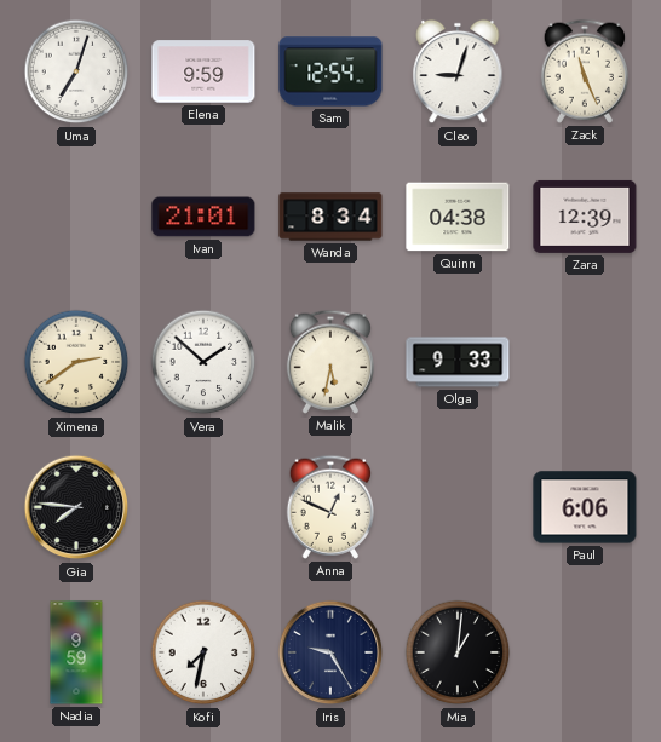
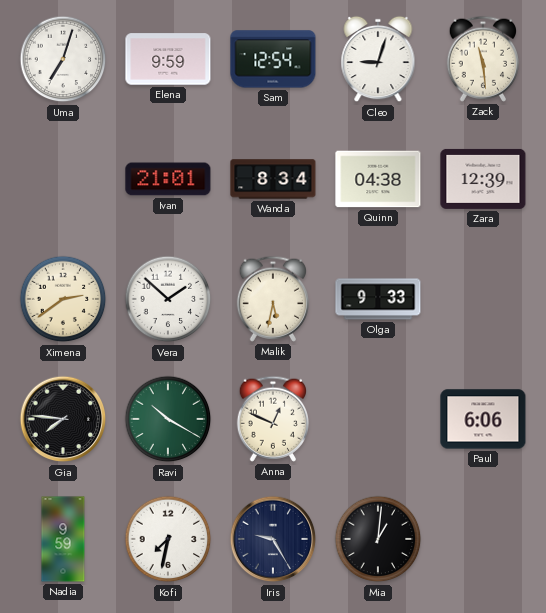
Zack: 11:26 -> 11:29 (482, 59)
Ravi: none -> 10:20 (168, 419)
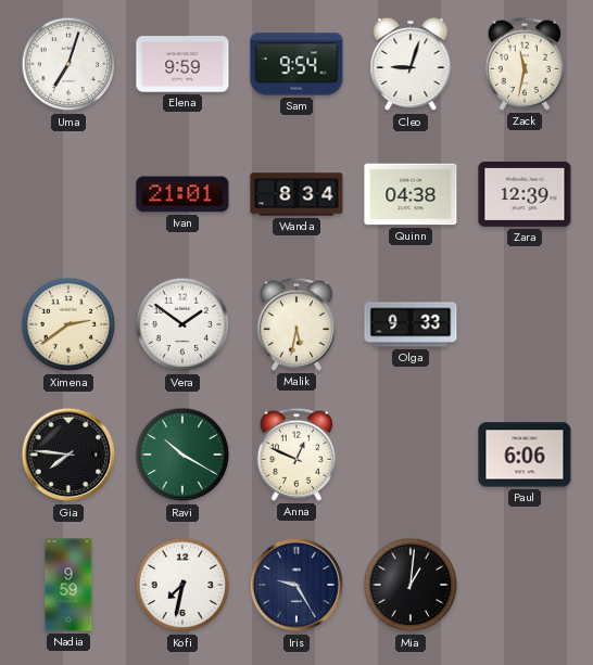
Sam: 12:54 -> 9:54 (296, 64)
Zack: 11:29 -> 11:32 (523, 64)
Vera: 1:52 -> 1:51 (182, 324)
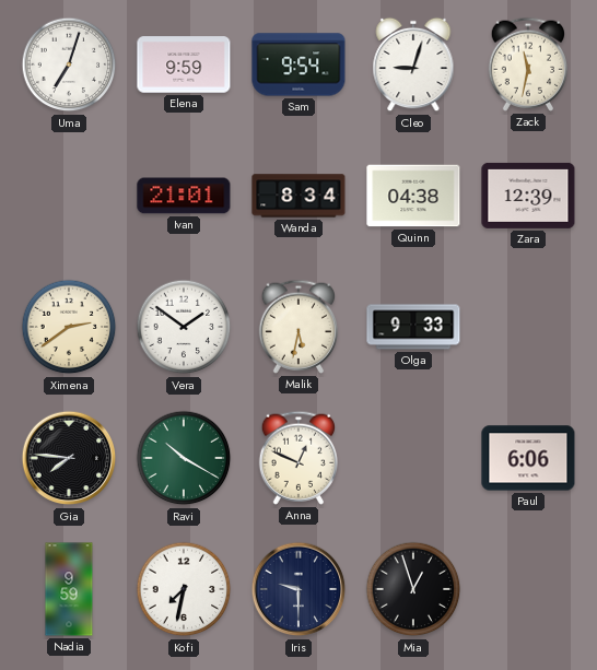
Iris: 9:25 -> 9:30 (298, 589)
Mia: 1:01 -> 12:57 (413, 589)
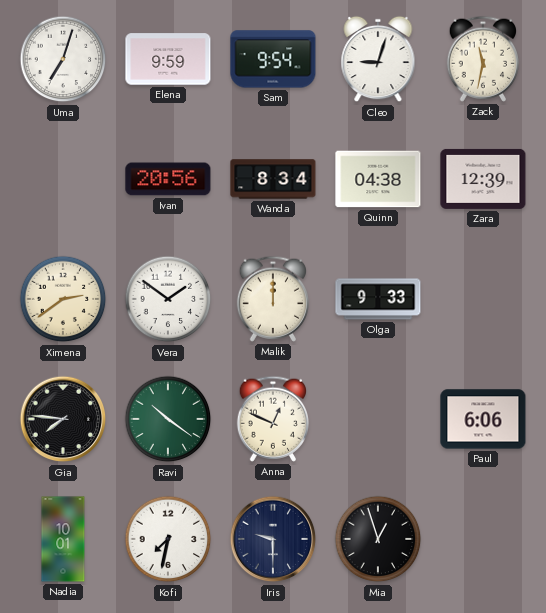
Ivan: 21:01 -> 20:56 (168, 179)
Malik: 5:32 -> 12:00 (272, 299)
Ravi: 10:20 -> 10:21 (168, 419)
Nadia: 9:59 -> 10:01 (63, 539)
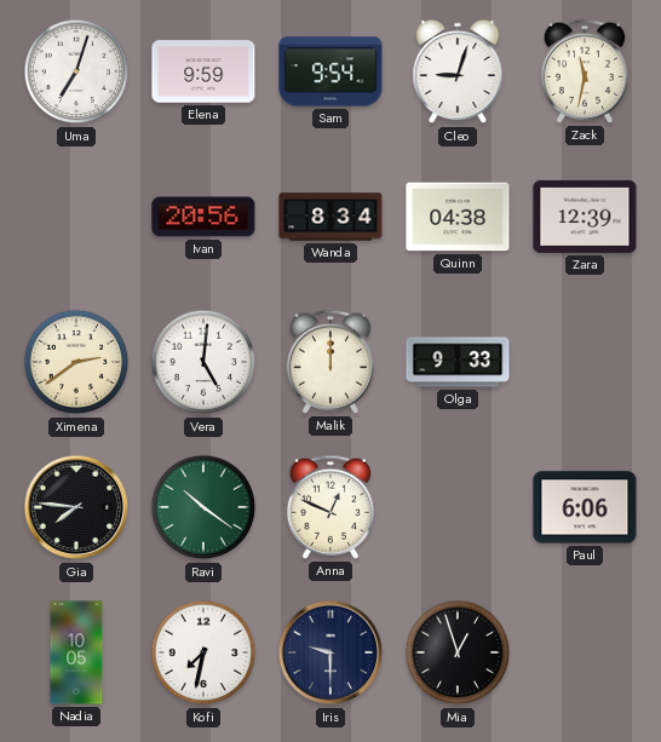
Vera: 1:51 -> 5:01 (203, 362)
Nadia: 10:01 -> 10:05 (76, 652)
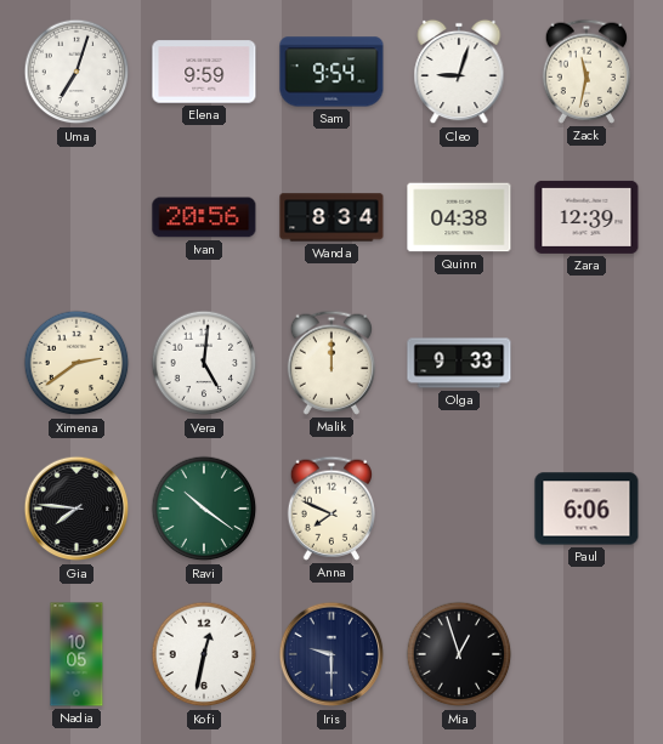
Anna: 12:49 -> 7:49 (330, 509)
Kofi: 7:32 -> 12:32 (204, 654)
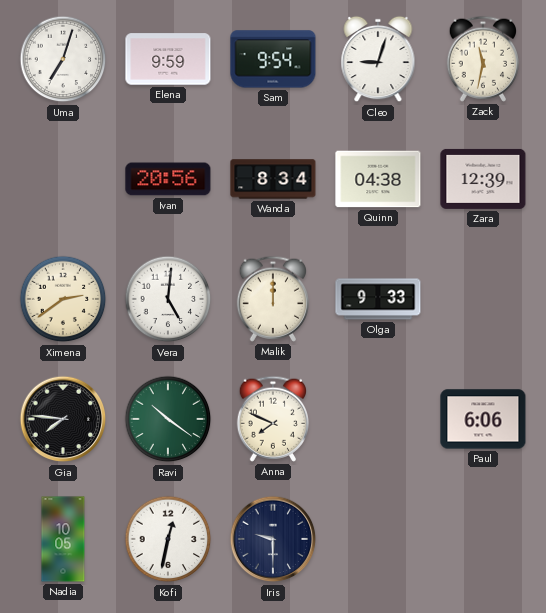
Mia: 12:57 -> none (459, 654)
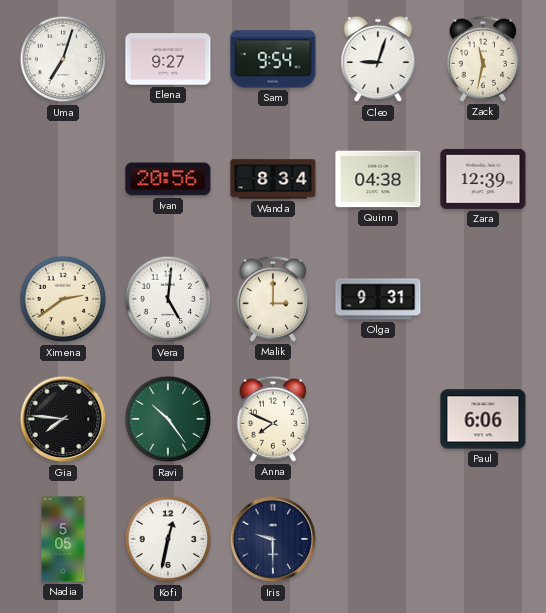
Elena: 9:59 -> 9:27 (168, 59)
Malik: 12:00 -> 3:00 (272, 299)
Olga: 9:33 -> 9:31 (378, 299)
Ravi: 10:21 -> 10:24 (168, 419)
Nadia: 10:05 -> 5:05 (63, 539)
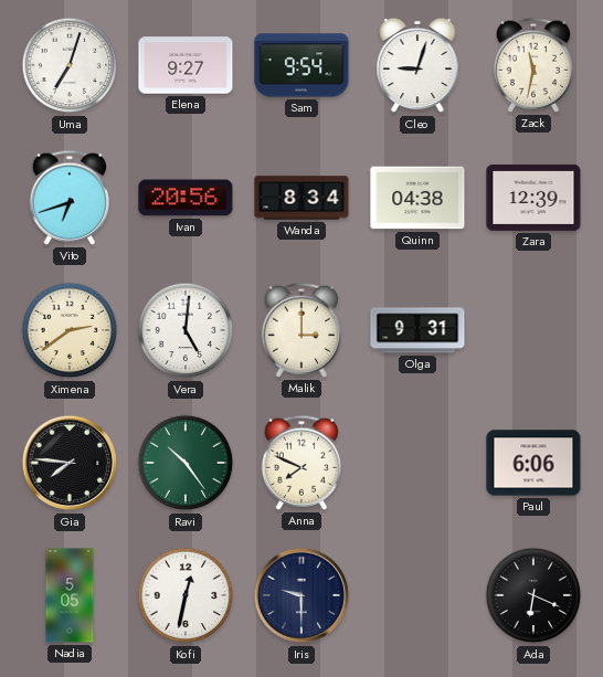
Vito: none -> 6:42 (68, 198)
Ada: none -> 6:19 (533, 595)
